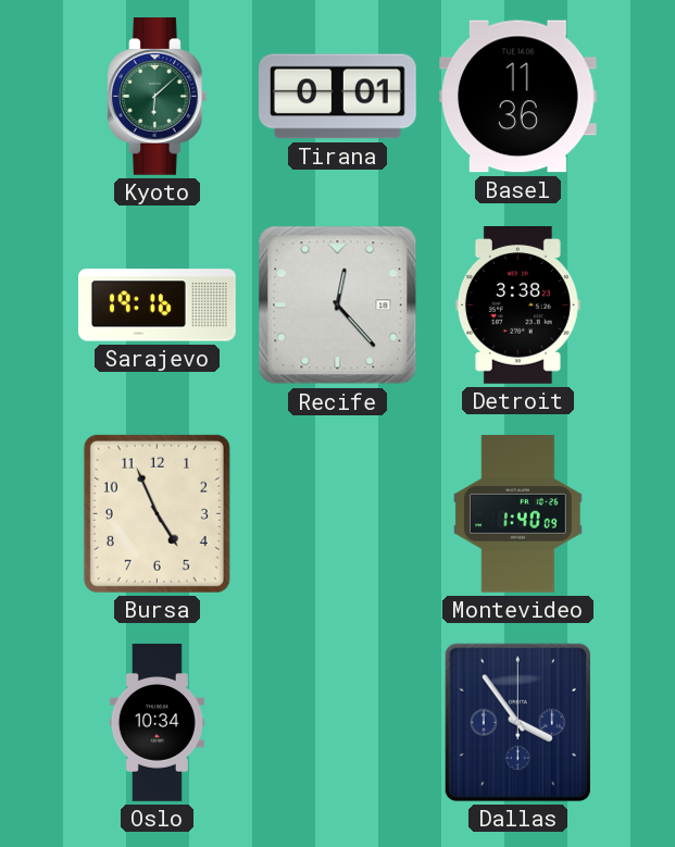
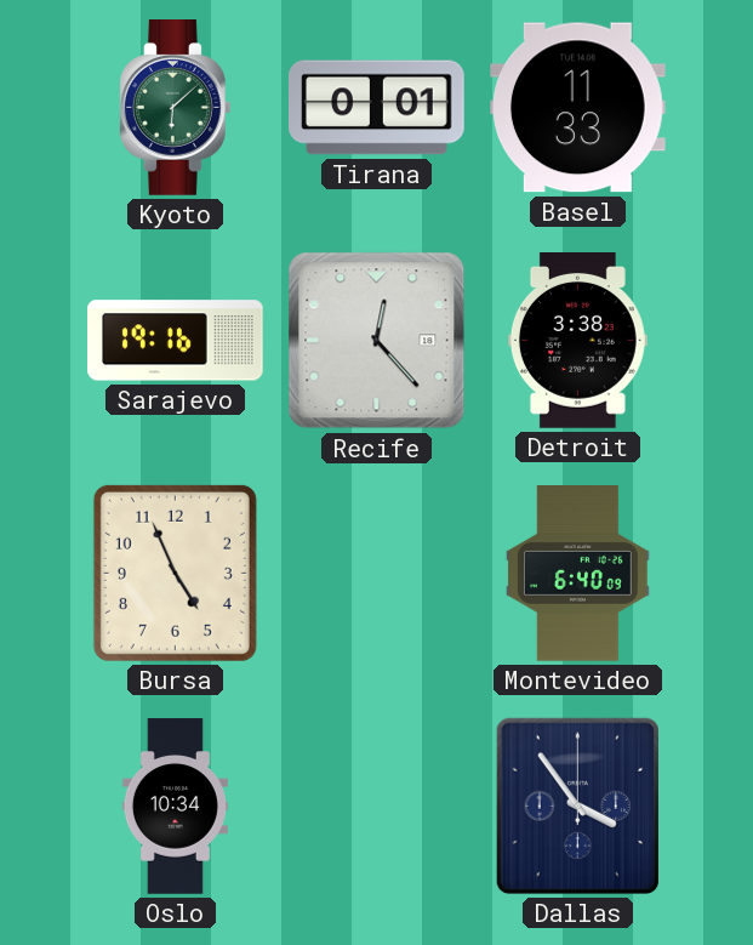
Basel: 11:36 -> 11:33 (578, 108)
Montevideo: 1:40 -> 6:40 (578, 574)
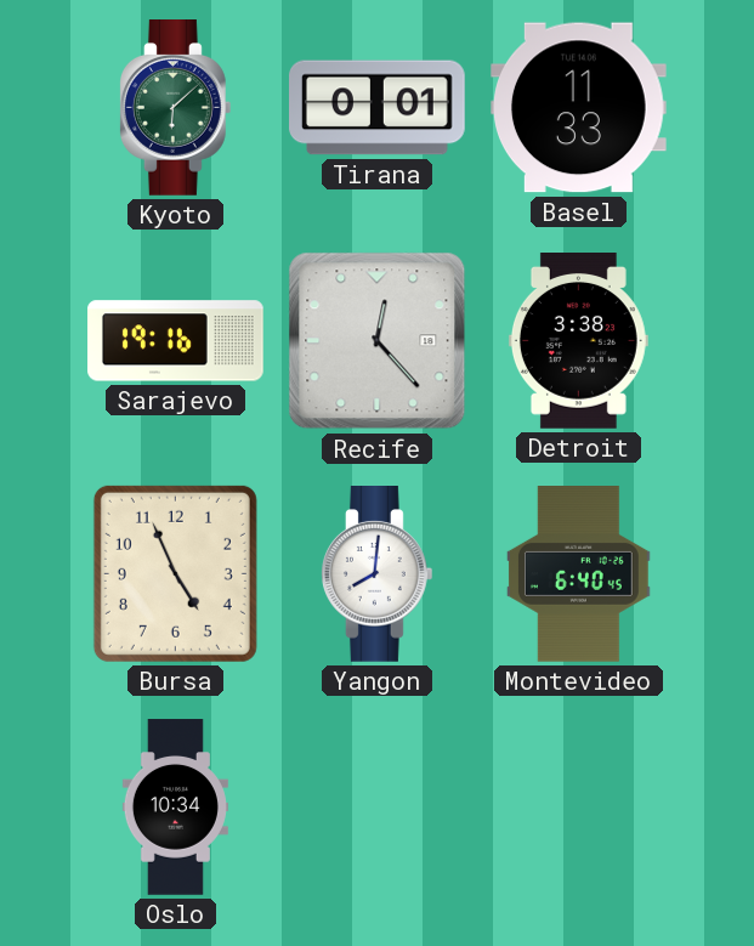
Yangon: none -> 8:01 (376, 574)
Montevideo: 6:40:09 -> 6:40:45 (579, 574)
Dallas: 3:54 -> none (577, 805)
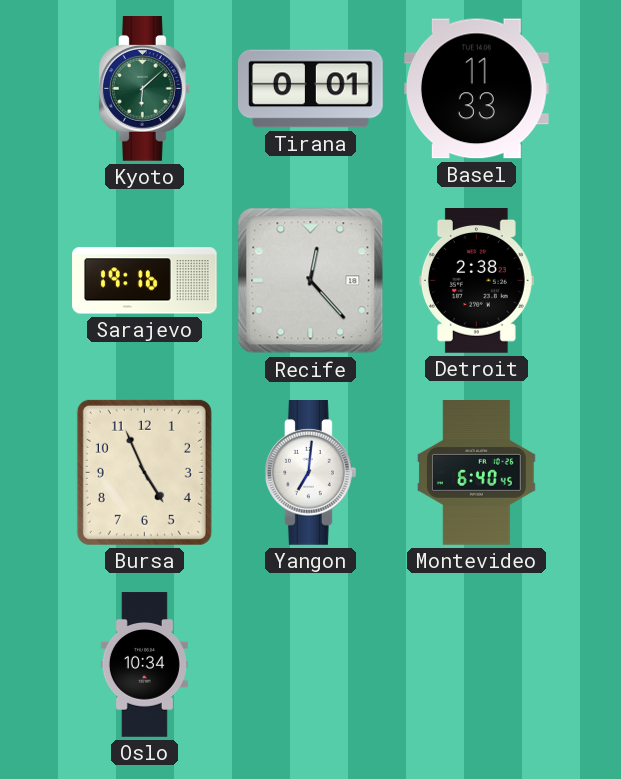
Detroit: 3:38 -> 2:38 (476, 281)
Yangon: 8:01 -> 7:01 (310, 473)
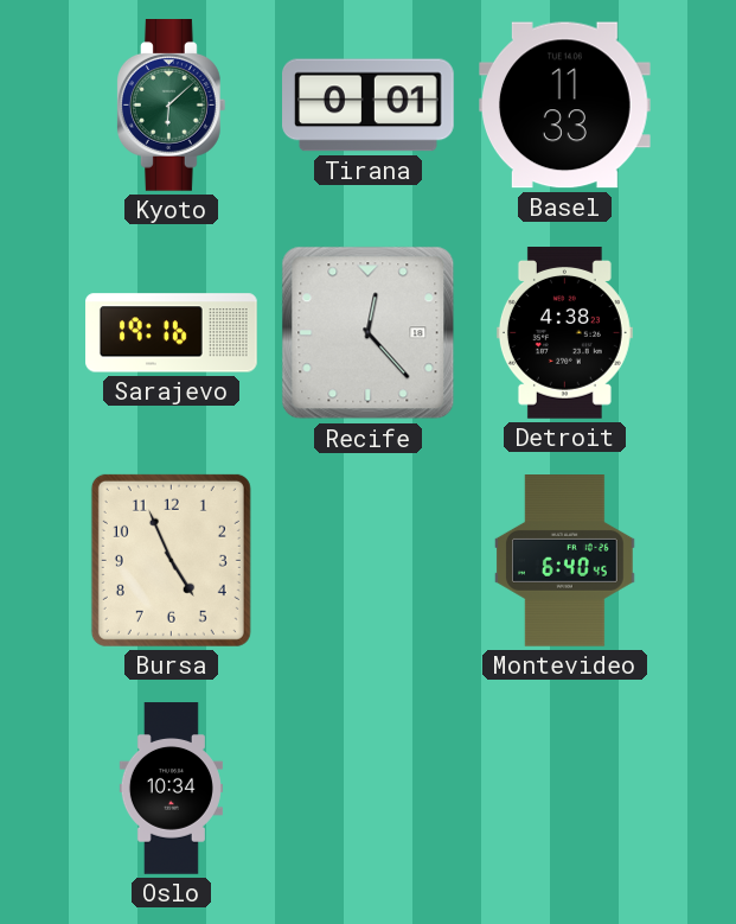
Detroit: 2:38 -> 4:38 (564, 333)
Yangon: 7:01 -> none (310, 473)
